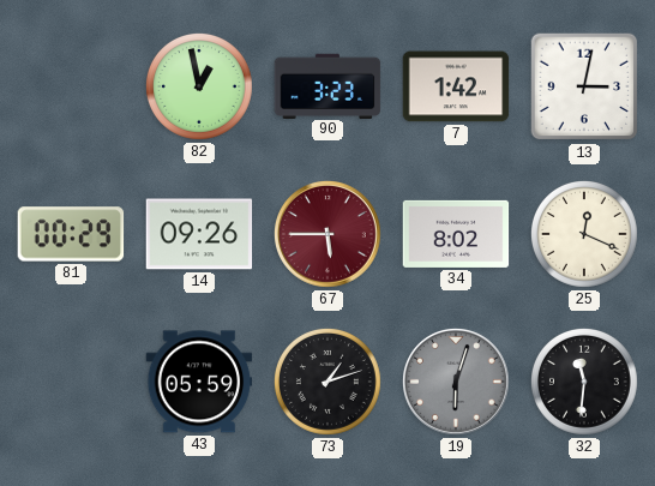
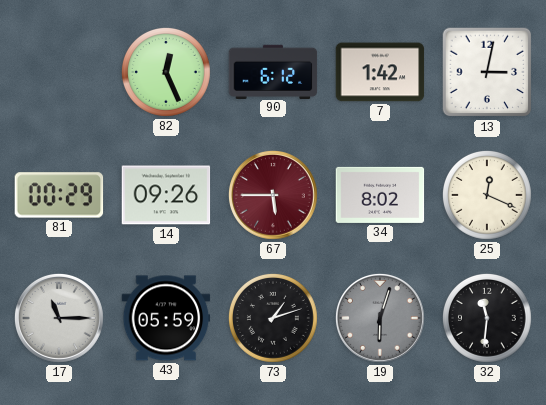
82: 12:58 -> 12:26 (166, 72)
90: 3:23 -> 6:12 (273, 71)
17: none -> 11:15 (59, 318)
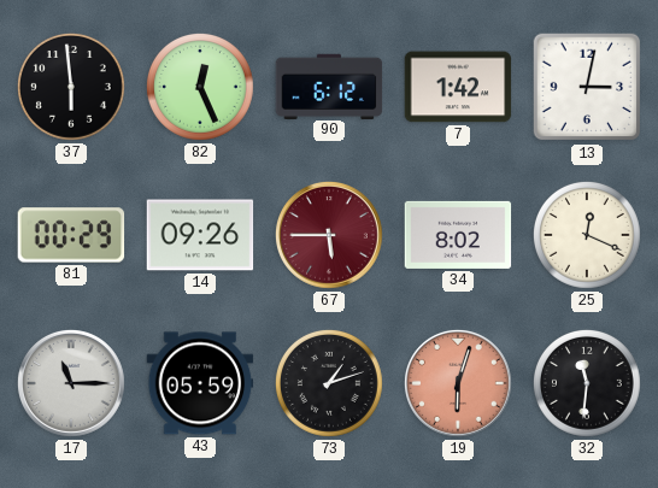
37: none -> 5:59 (71, 87)
19 dial: grey -> salmon (458, 383)
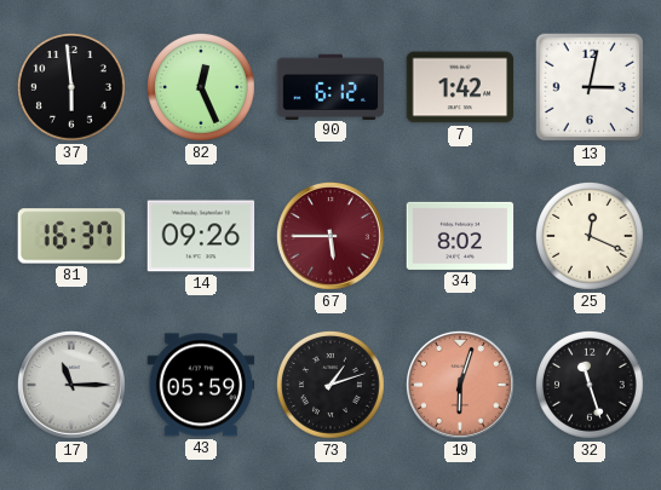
81: 00:29 -> 16:37 (71, 236)
32: 11:31 -> 11:27 (590, 385)
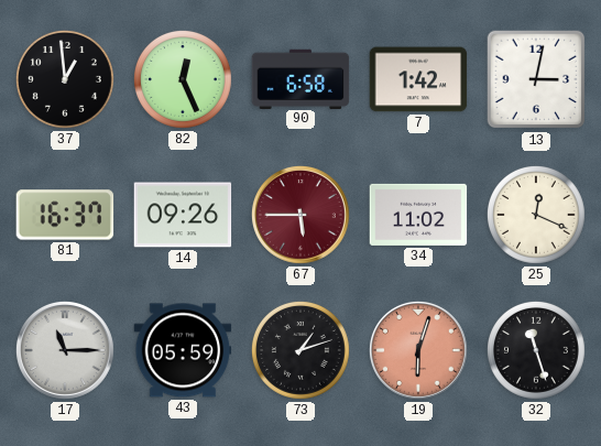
37: 5:59 -> 12:59 (65, 79)
90: 6:12 -> 6:58 (300, 78)
34: 8:02 -> 11:02 (418, 215)
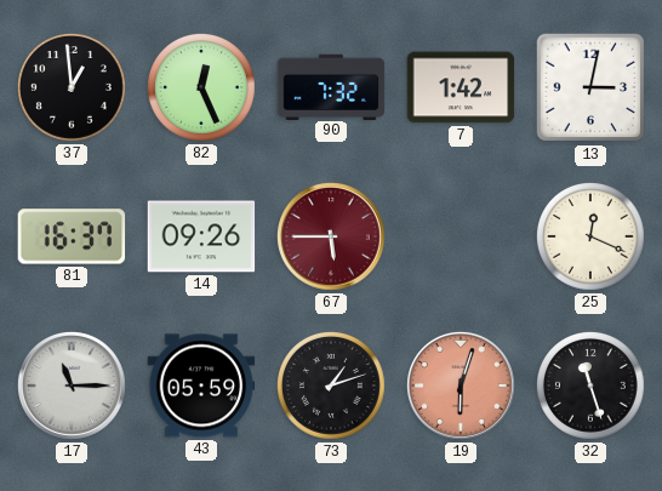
90: 6:58 -> 7:32 (331, 86)
34: 11:02 -> none (418, 215)
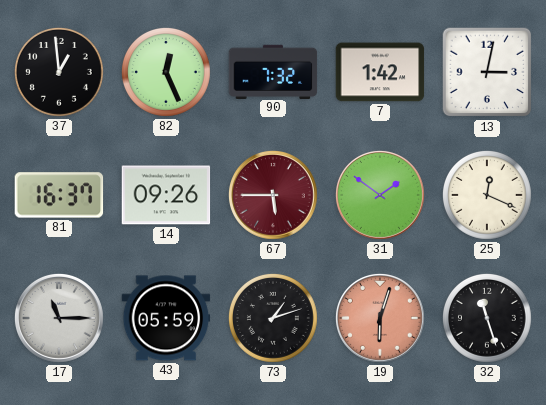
31: none -> 1:51 (380, 195)
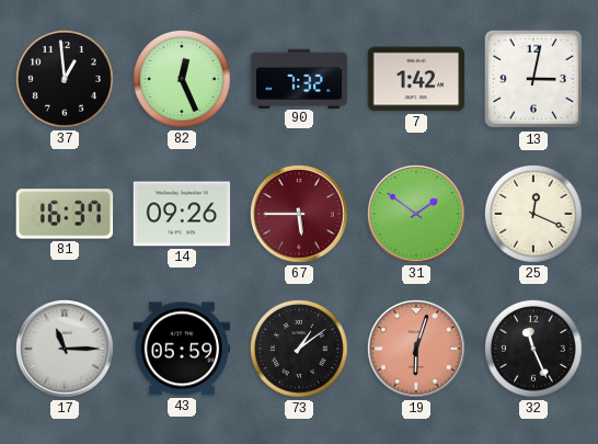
73: 1:12 -> 1:09 (299, 349)
32: 11:27 -> 11:26 (533, 349)
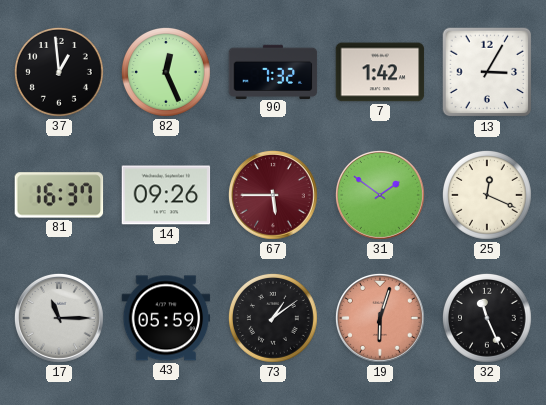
13: 3:02 -> 3:05 (487, 72)
